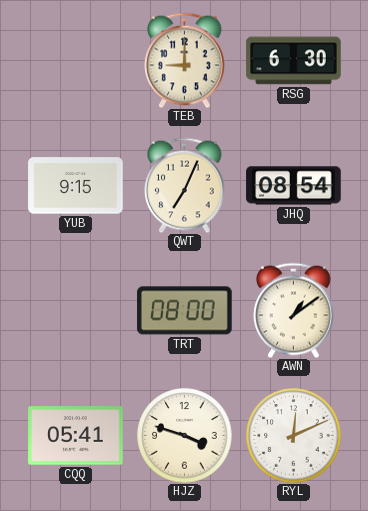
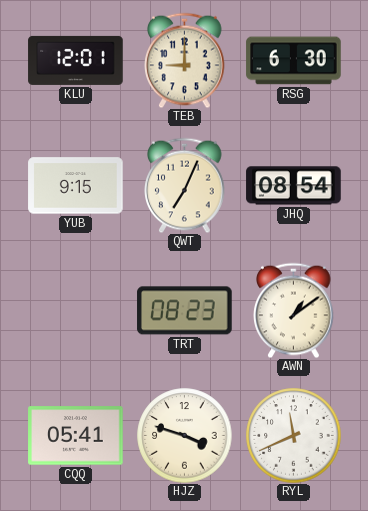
KLU: none -> 12:01 (76, 60)
TRT: 08:00 -> 08:23 (185, 311)
RYL: 12:11 -> 11:41 (293, 435)
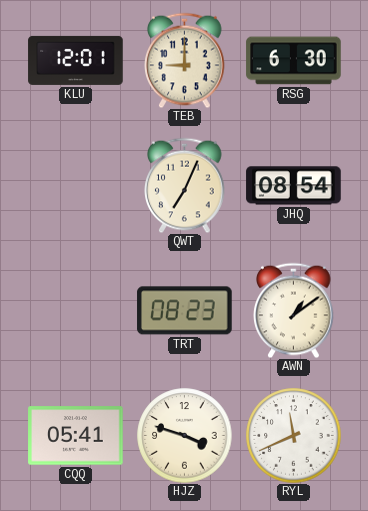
YUB: 9:15 -> none (76, 186)
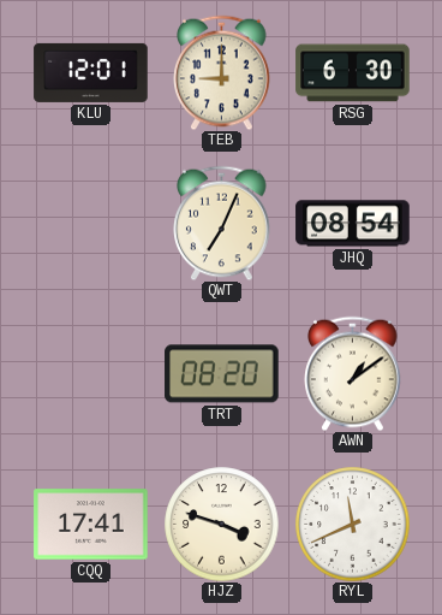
TRT: 08:23 -> 08:20 (222, 374)
CQQ: 05:41 -> 17:41 (91, 525)
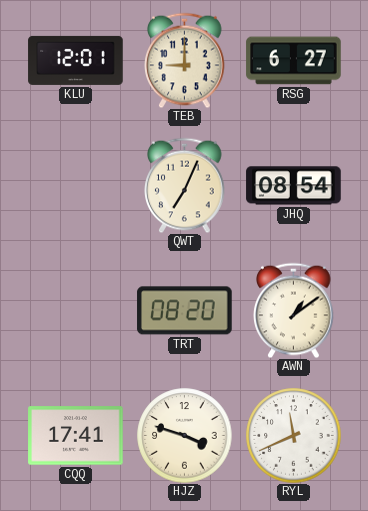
RSG: 6:30 -> 6:27 (294, 61)
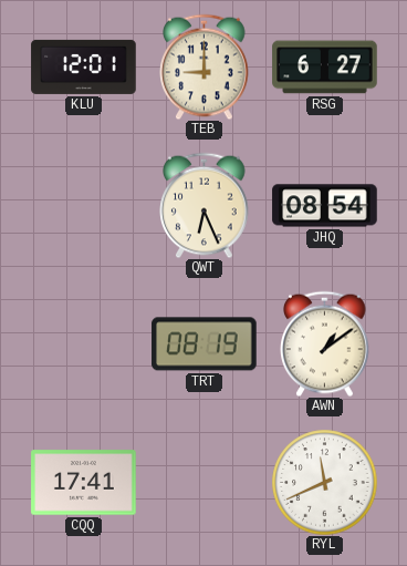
QWT: 7:04 -> 6:26 (205, 205)
TRT: 08:20 -> 08:19 (205, 344)
HJZ: 3:48 -> none (184, 435)
